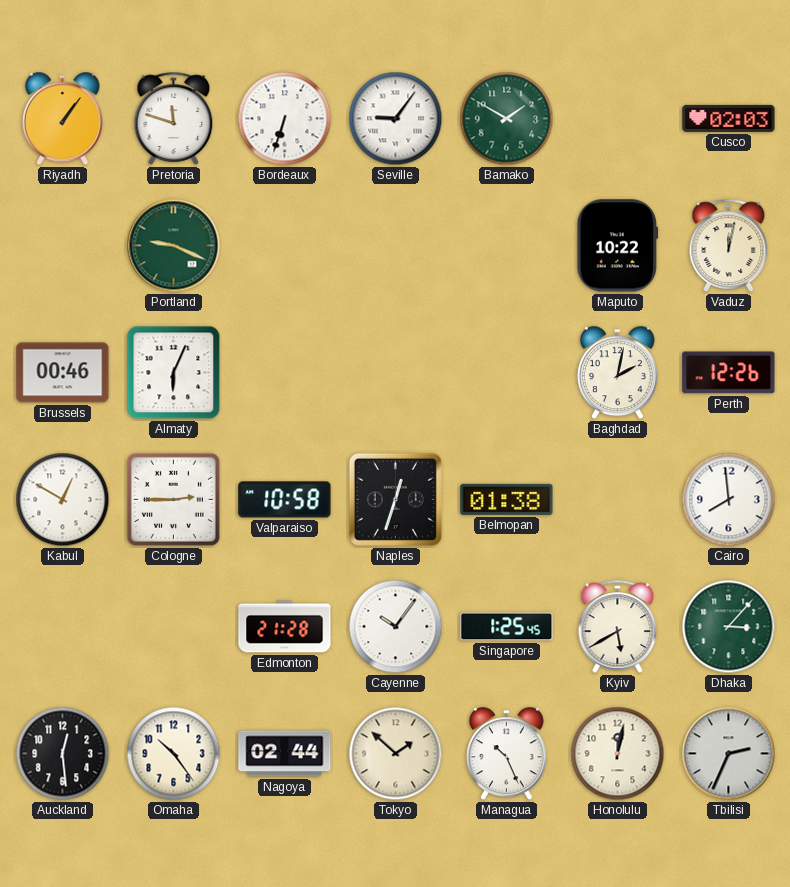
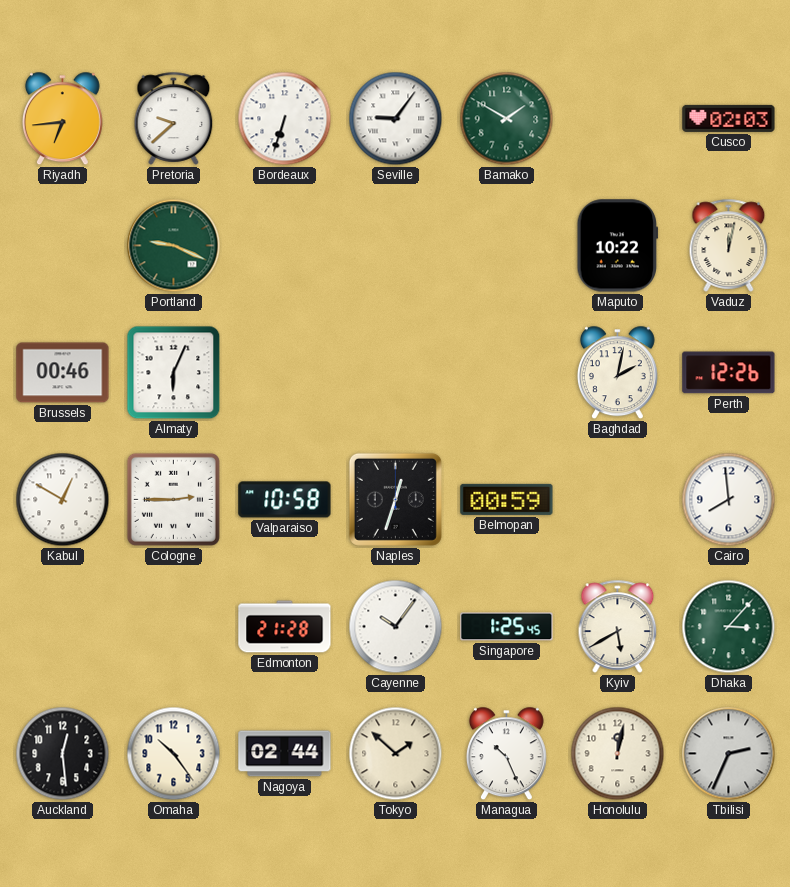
Riyadh: 1:06 -> 6:44 (62, 119)
Pretoria: 11:48 -> 9:38 (174, 118)
Belmopan: 01:38 -> 00:59 (507, 499)
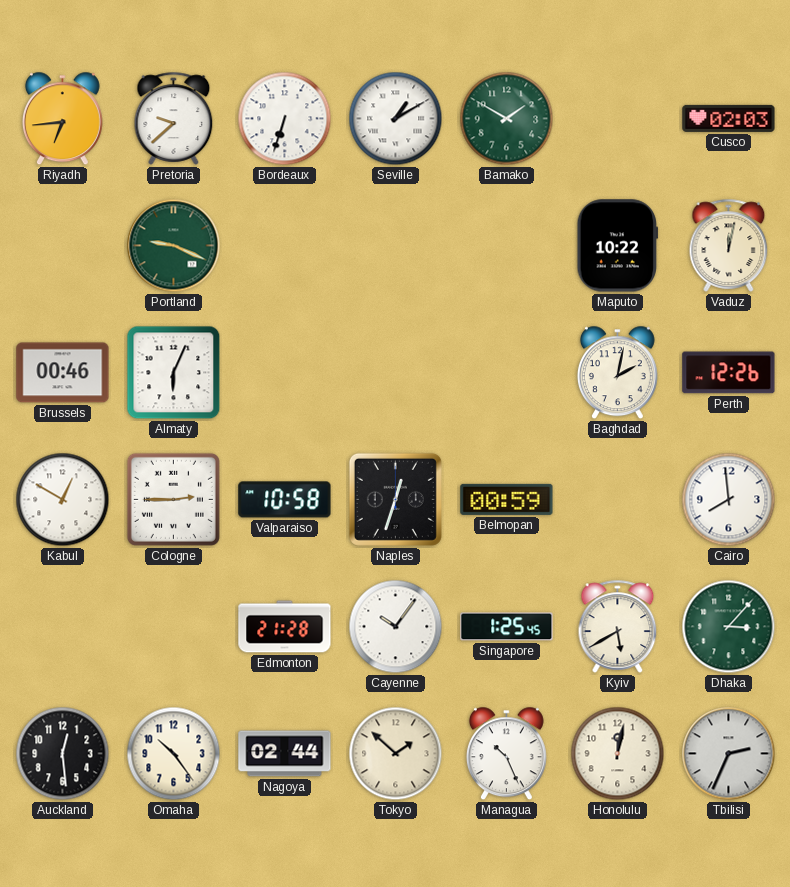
Seville: 9:06 -> 1:10 (396, 119)
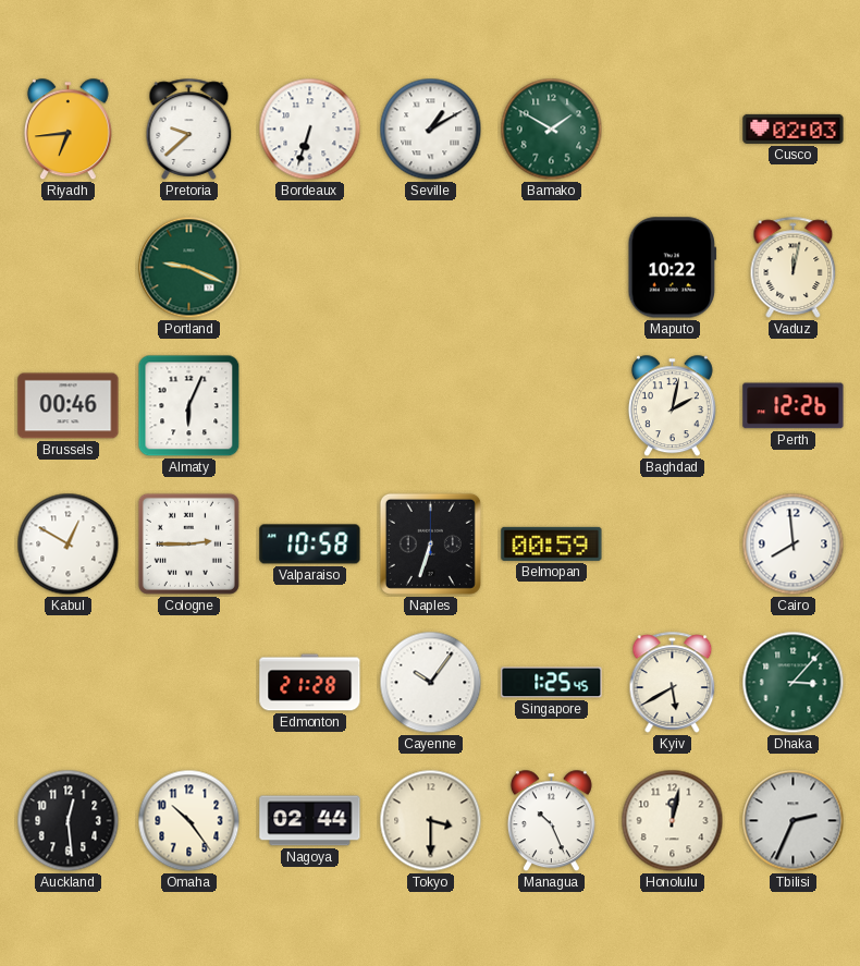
Naples: 12:33 -> 6:33 (430, 543)
Tokyo: 1:52 -> 3:30 (431, 821)
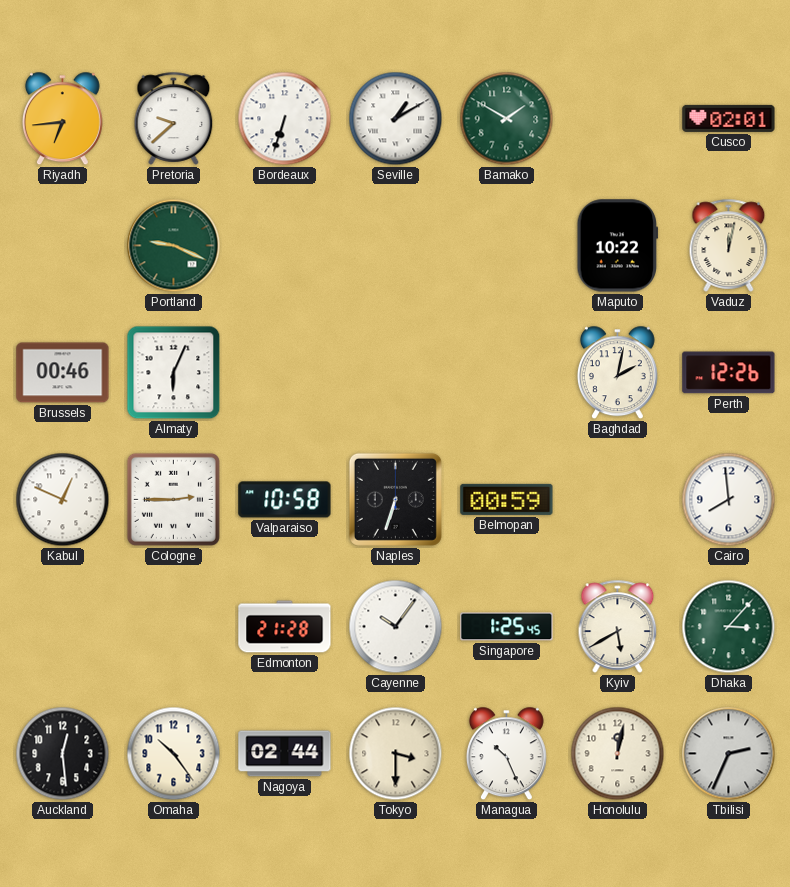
Cusco: 02:03 -> 02:01 (729, 118)
Kabul: 12:50 -> 12:49 (63, 500)
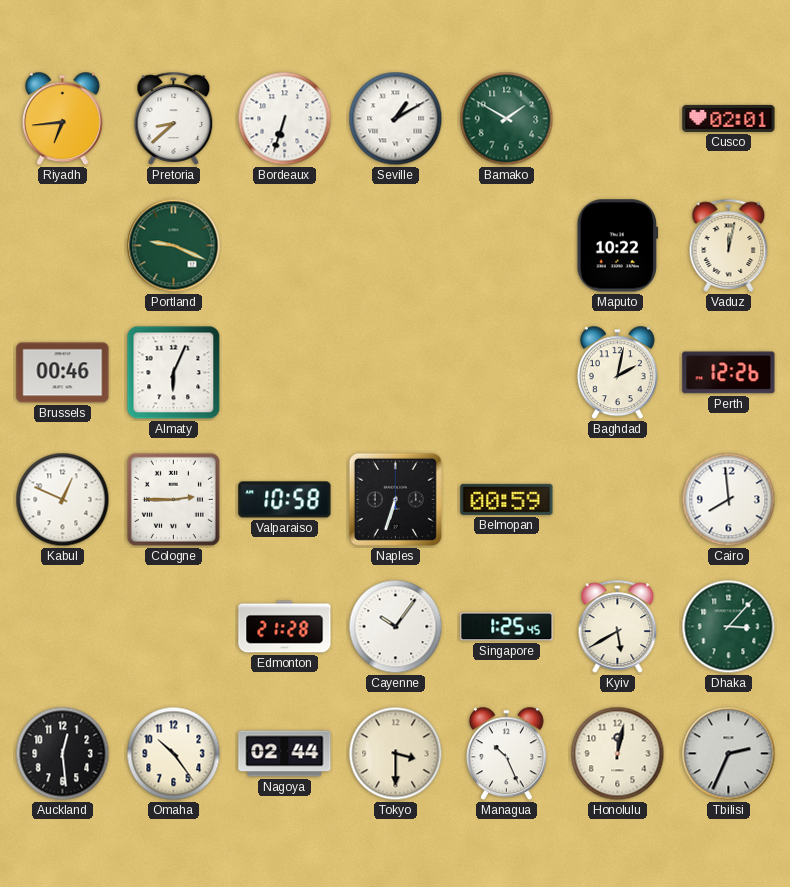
Pretoria: 9:38 -> 8:38 (174, 118)
